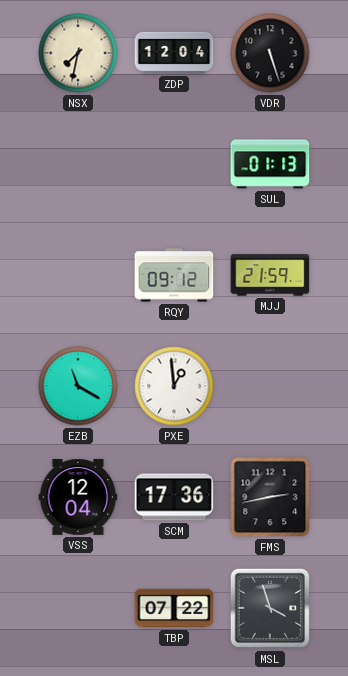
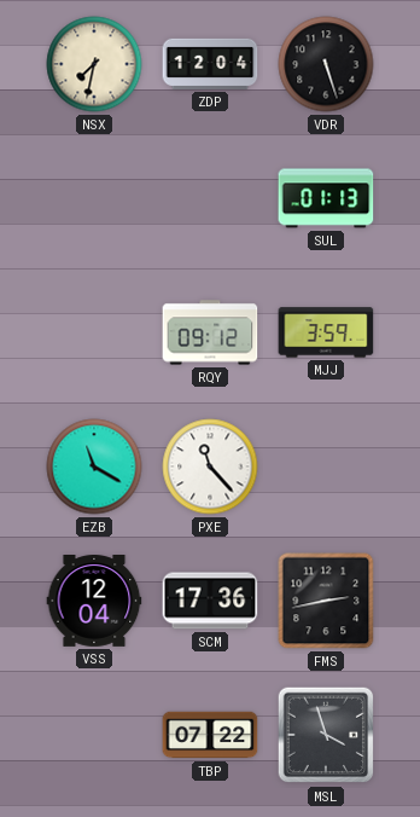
MJJ: 21:59 -> 3:59 (326, 332)
PXE: 12:59 -> 11:23 (210, 467)
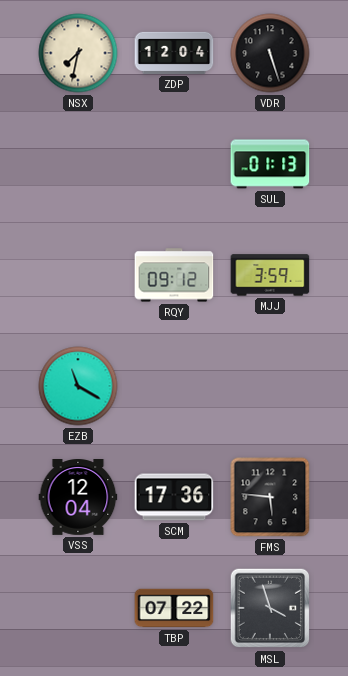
PXE: 11:23 -> none (210, 467)
FMS: 2:43 -> 5:46 (270, 497)
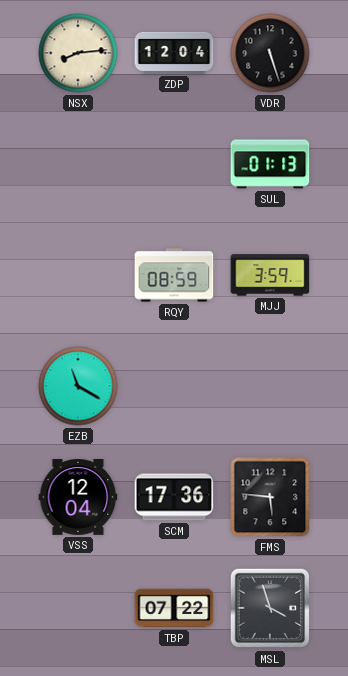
NSX: 7:32 -> 8:14 (78, 53)
RQY: 09:12 -> 08:59 (174, 275)
